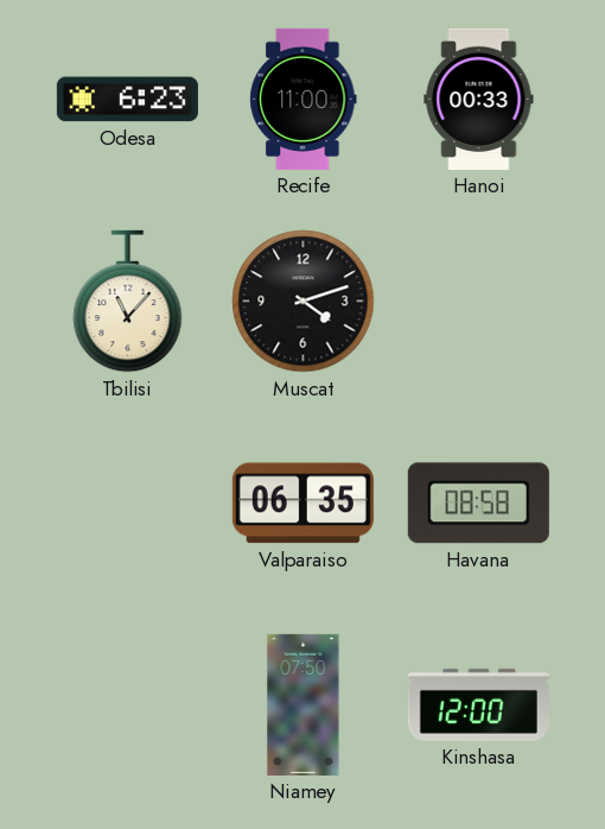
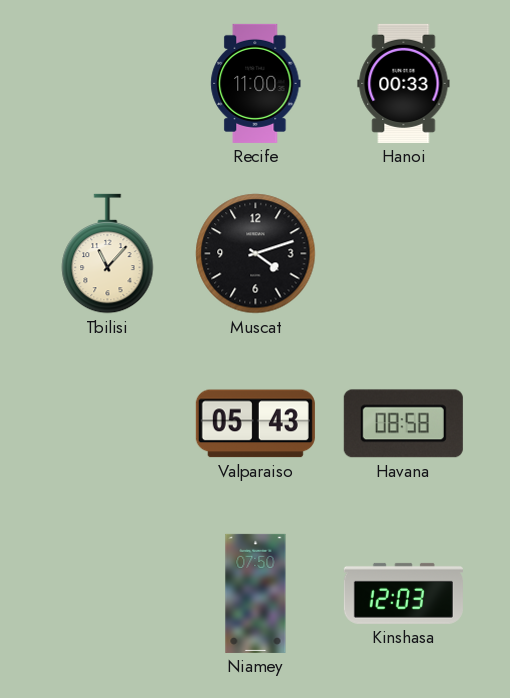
Odesa: 6:23 -> none (127, 100)
Valparaiso: 06:35 -> 05:43 (255, 424)
Kinshasa: 12:00 -> 12:03 (403, 593)
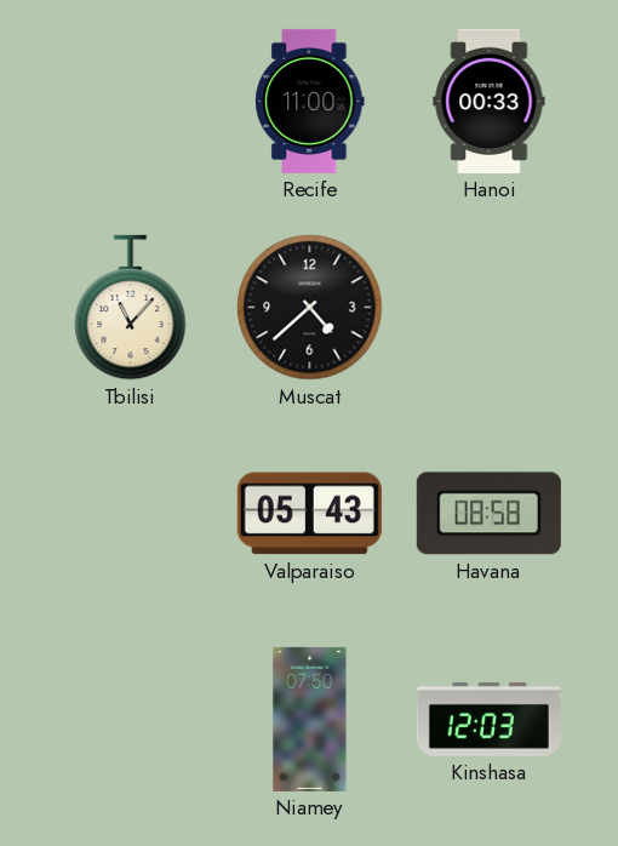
Muscat: 4:12 -> 4:38 (310, 308)
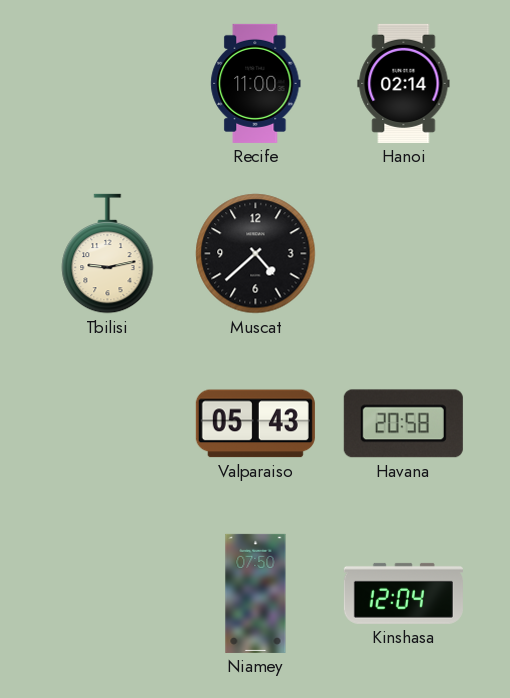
Hanoi: 00:33 -> 02:14 (404, 83)
Tbilisi: 11:07 -> 9:13 (108, 254)
Havana: 08:58 -> 20:58 (403, 424)
Kinshasa: 12:03 -> 12:04 (403, 593)
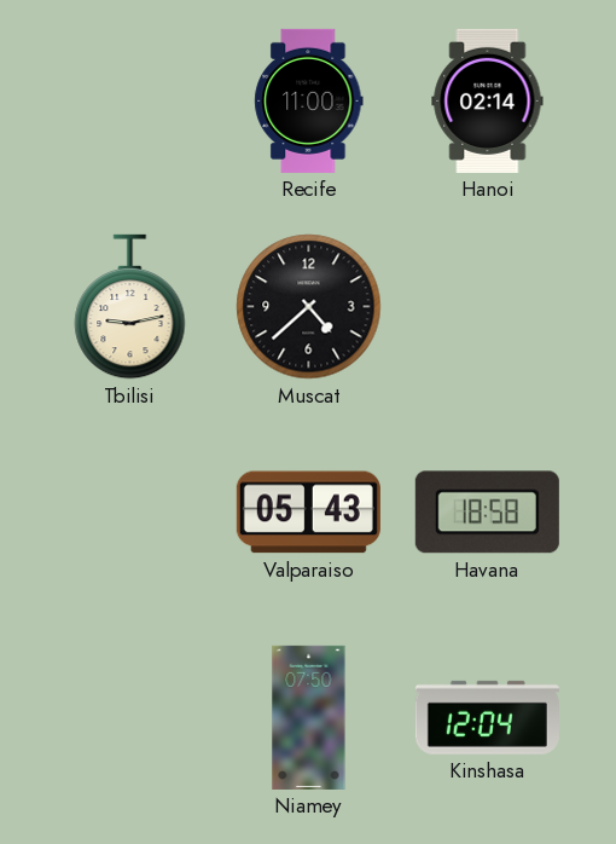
Havana: 20:58 -> 18:58 (487, 513)
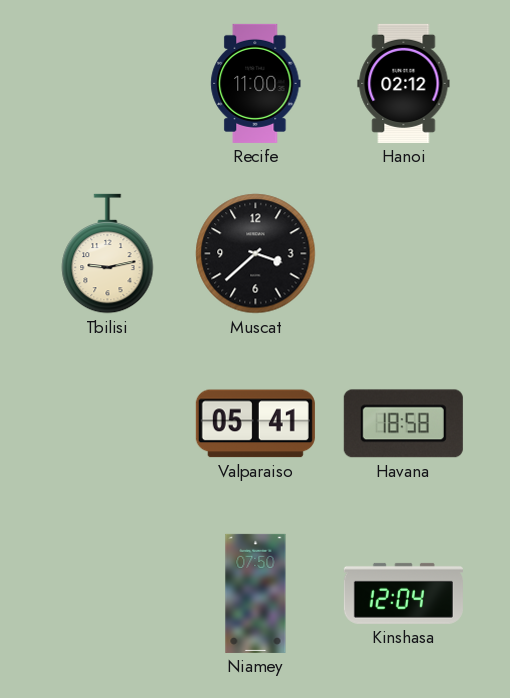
Hanoi: 02:14 -> 02:12 (404, 83)
Muscat: 4:38 -> 3:38 (256, 254)
Valparaiso: 05:43 -> 05:41 (255, 424)
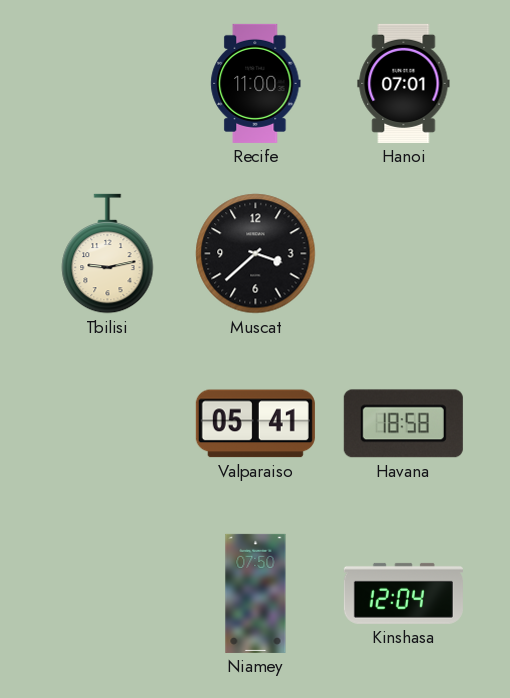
Hanoi: 02:12 -> 07:01 (404, 83)
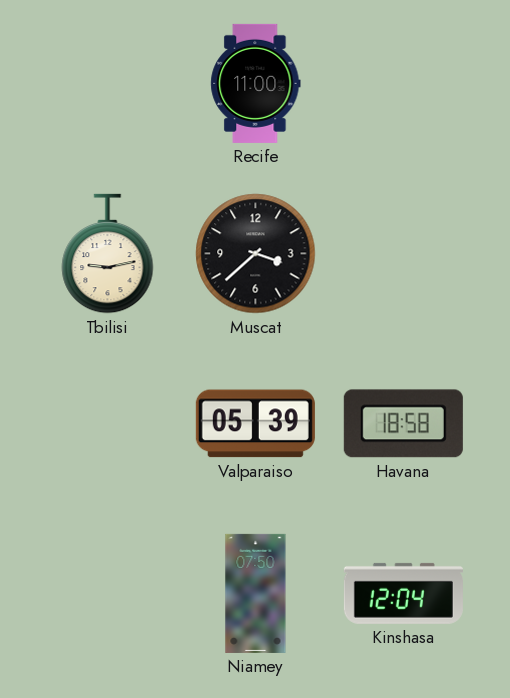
Hanoi: 07:01 -> none (404, 83)
Valparaiso: 05:41 -> 05:39 (255, 424)
